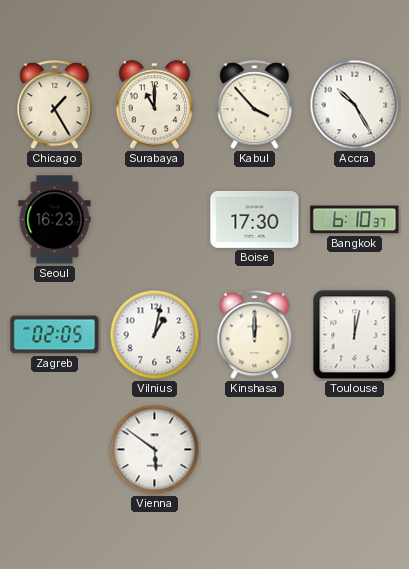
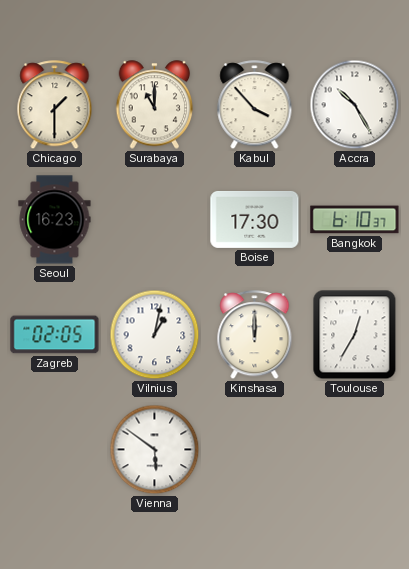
Chicago: 1:25 -> 1:30 (55, 105)
Toulouse: 12:02 -> 12:35 (355, 335)
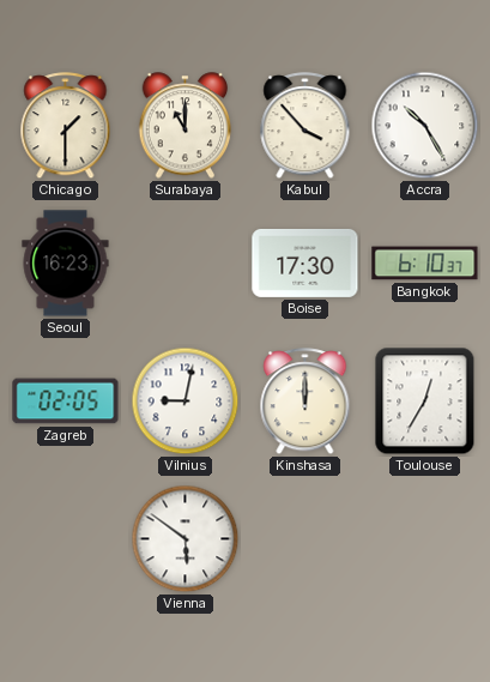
Vilnius: 1:02 -> 9:02 (186, 402)
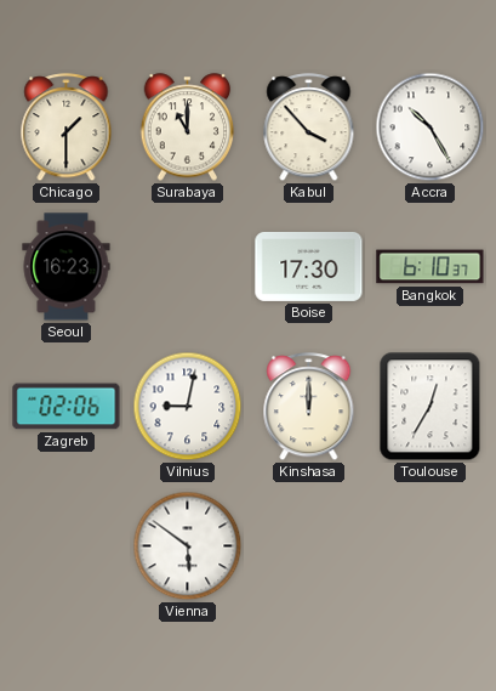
Zagreb: 02:05 -> 02:06 (67, 407)
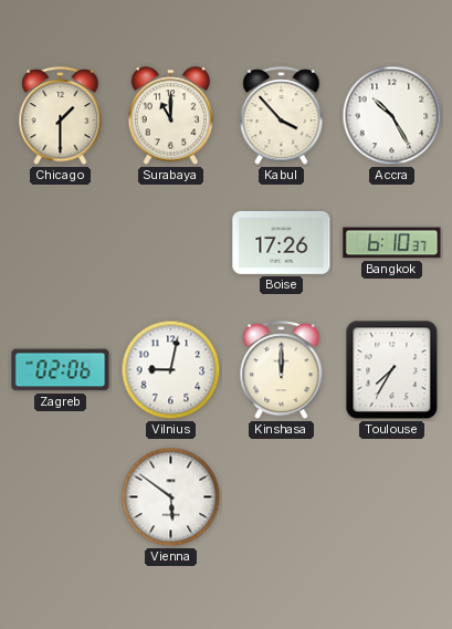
Seoul: 16:23 -> none (67, 267)
Boise: 17:30 -> 17:26 (282, 242)
Toulouse: 12:35 -> 7:35 (392, 370)
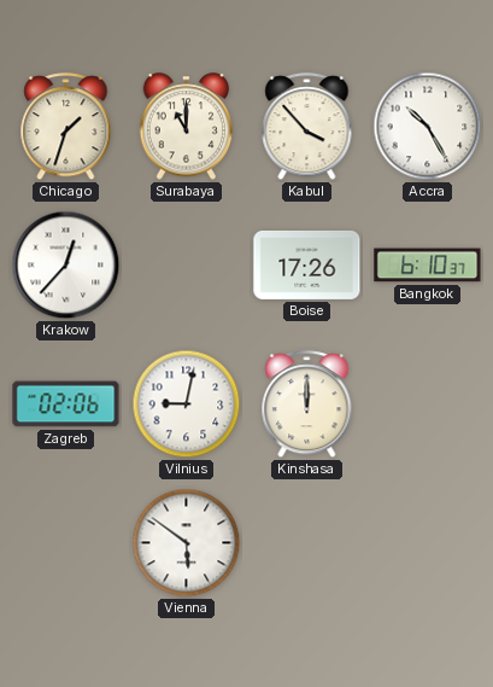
Chicago: 1:30 -> 1:33 (66, 127)
Krakow: none -> 12:37 (66, 266)
Toulouse: 7:35 -> none (392, 370)
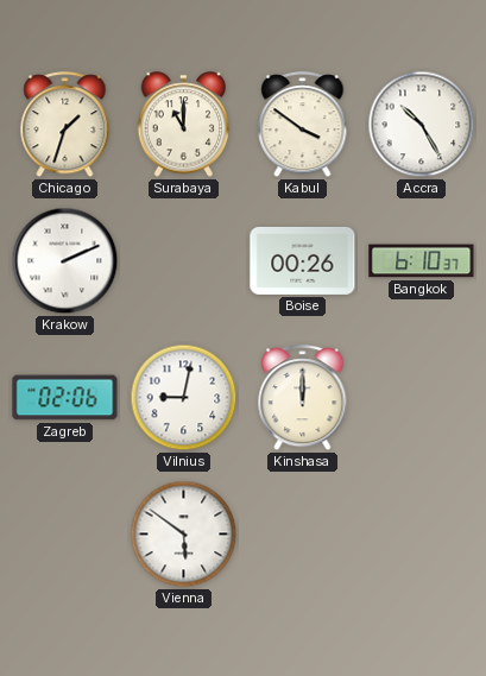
Kabul: 3:53 -> 3:51 (303, 125)
Krakow: 12:37 -> 2:11 (65, 261)
Boise: 17:26 -> 00:26 (303, 260)
